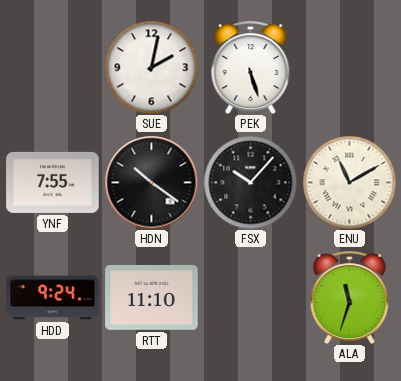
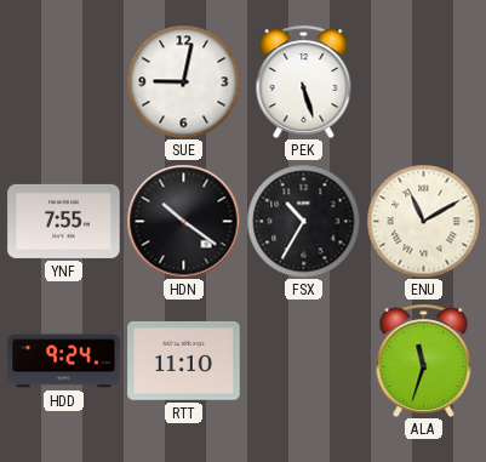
SUE: 2:02 -> 9:02 (183, 81)
FSX: 10:07 -> 10:35 (303, 221)
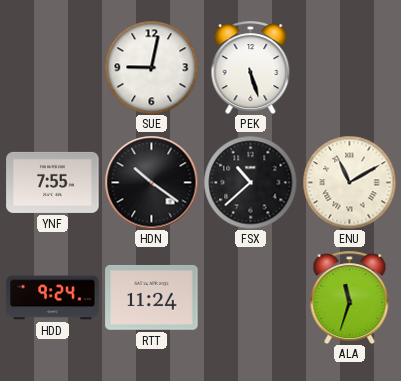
FSX: 10:35 -> 10:38 (250, 182)
RTT: 11:10 -> 11:24 (152, 298)
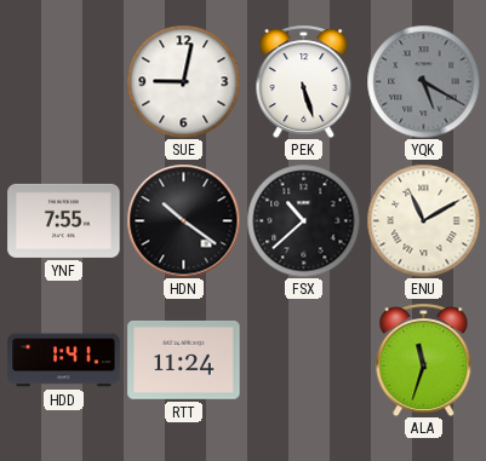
YQK: none -> 5:20 (423, 81)
HDD: 9:24 -> 1:41 (64, 361)
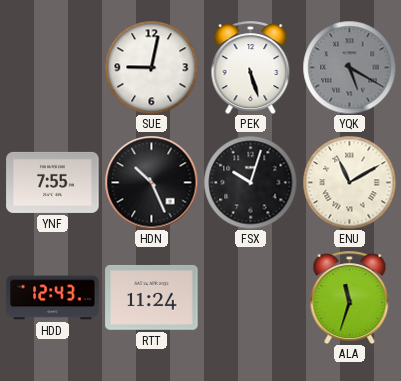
HDN: 10:21 -> 10:26 (151, 182)
FSX: 10:38 -> 10:03 (250, 182)
HDD: 1:41 -> 12:43 (53, 298)
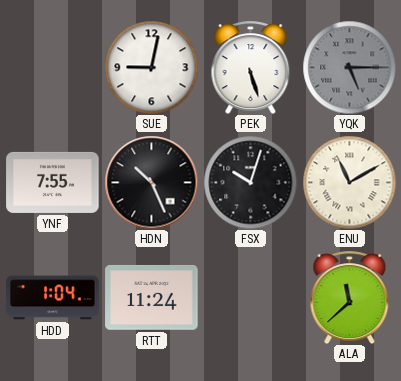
YQK: 5:20 -> 5:15 (349, 67)
HDD: 12:43 -> 1:04 (53, 298)
ALA: 11:33 -> 11:38 (350, 297)
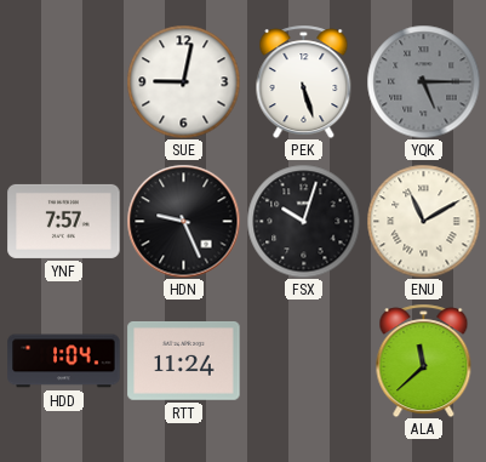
YNF: 7:55 -> 7:57 (64, 221)
HDN: 10:26 -> 9:26 (183, 221)
